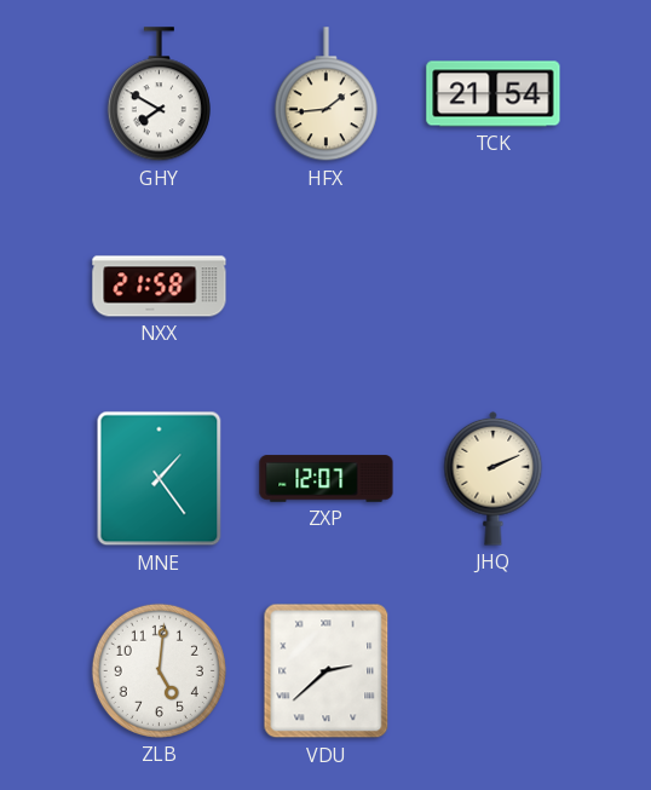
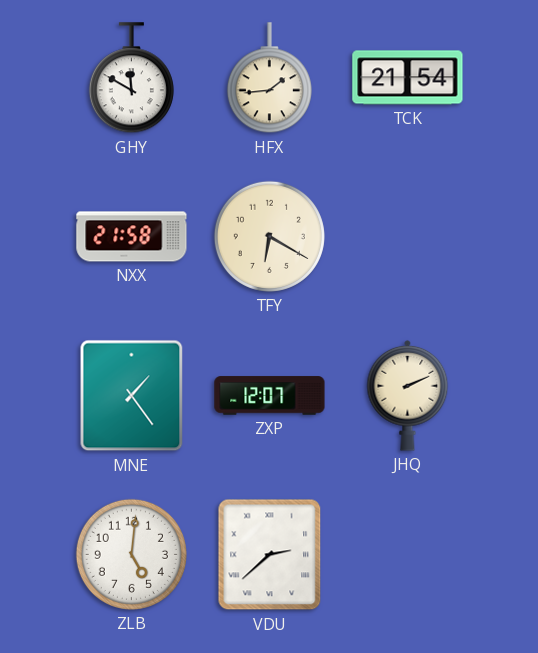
GHY: 7:50 -> 11:50 (131, 78)
TFY: none -> 6:20 (269, 236)
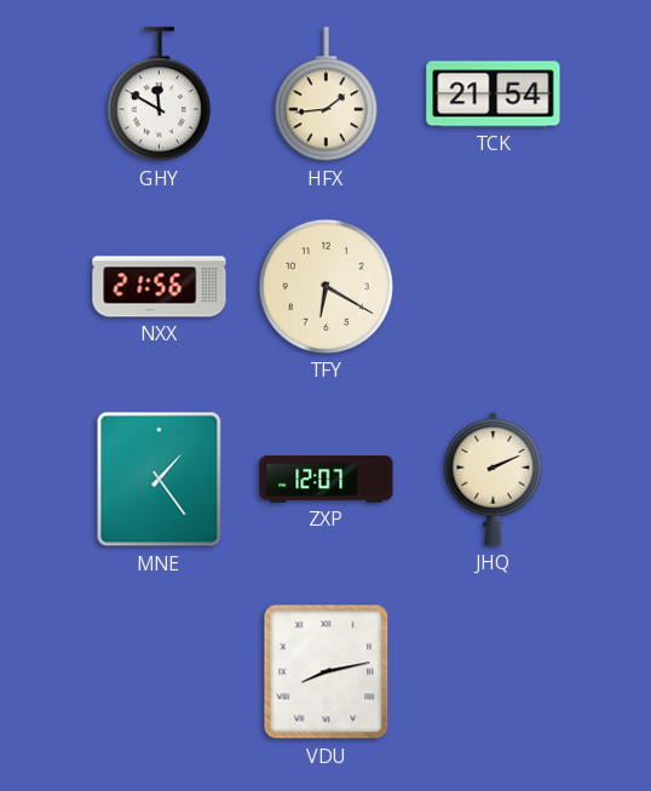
NXX: 21:58 -> 21:56 (160, 287)
ZLB: 5:01 -> none (131, 554)
VDU: 2:38 -> 8:13 (327, 672)
